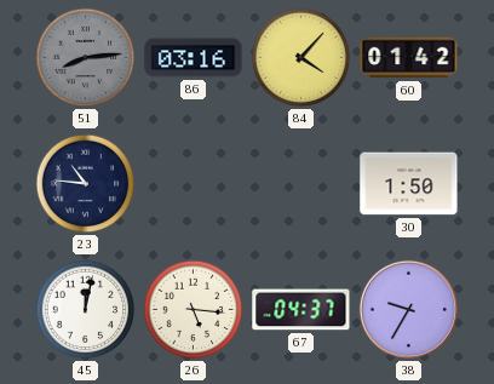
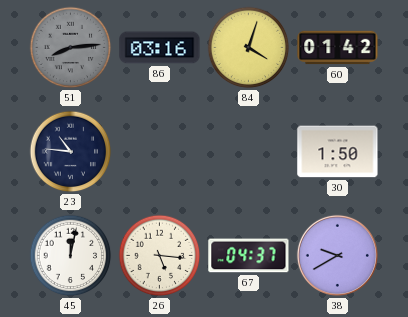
84: 4:07 -> 4:03 (249, 48)
38: 9:35 -> 9:40 (337, 255)
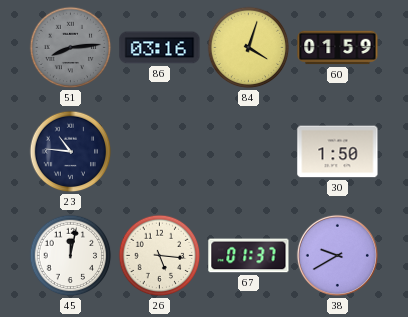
60: 01:42 -> 01:59 (338, 48)
67: 04:37 -> 01:37 (249, 256)
